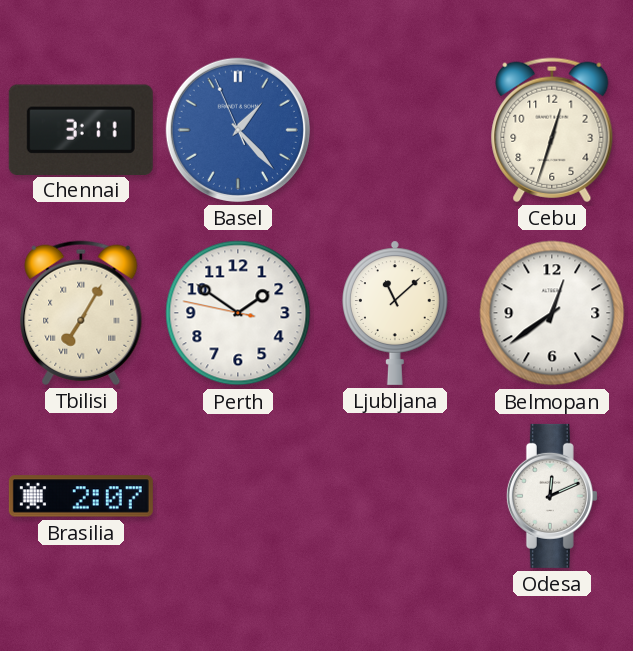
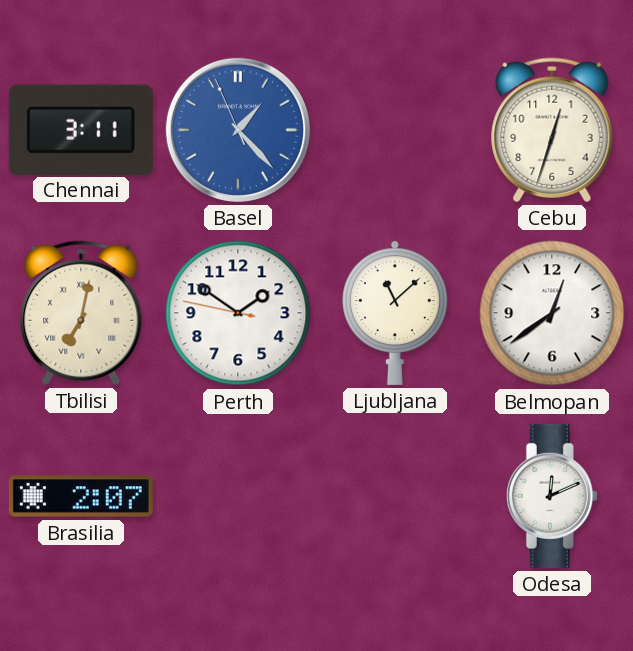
Tbilisi: 7:05 -> 7:02 (81, 313)
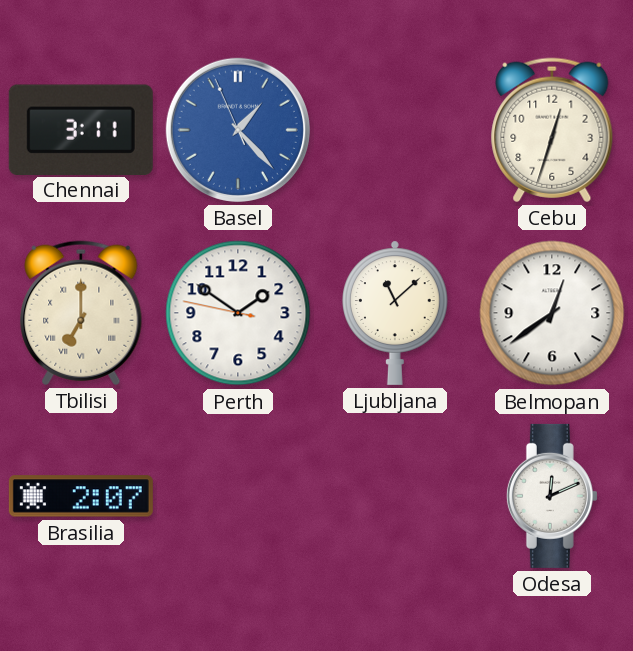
Tbilisi: 7:02 -> 7:00 (81, 313)
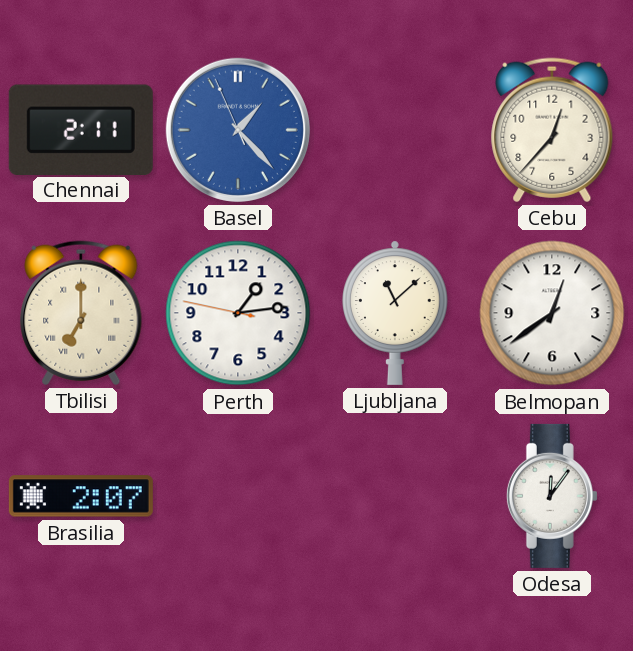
Chennai: 3:11 -> 2:11 (81, 129)
Cebu: 12:33 -> 12:37 (552, 130)
Perth: 1:50 -> 1:13 (238, 313)
Odesa: 12:11 -> 12:06 (552, 496)
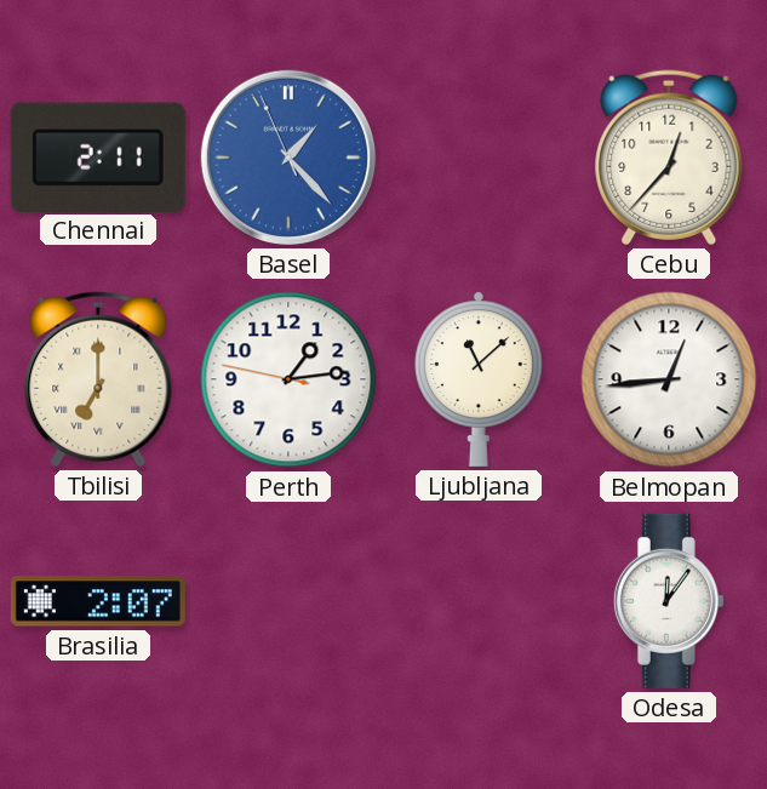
Belmopan: 12:39 -> 12:44 (669, 379)
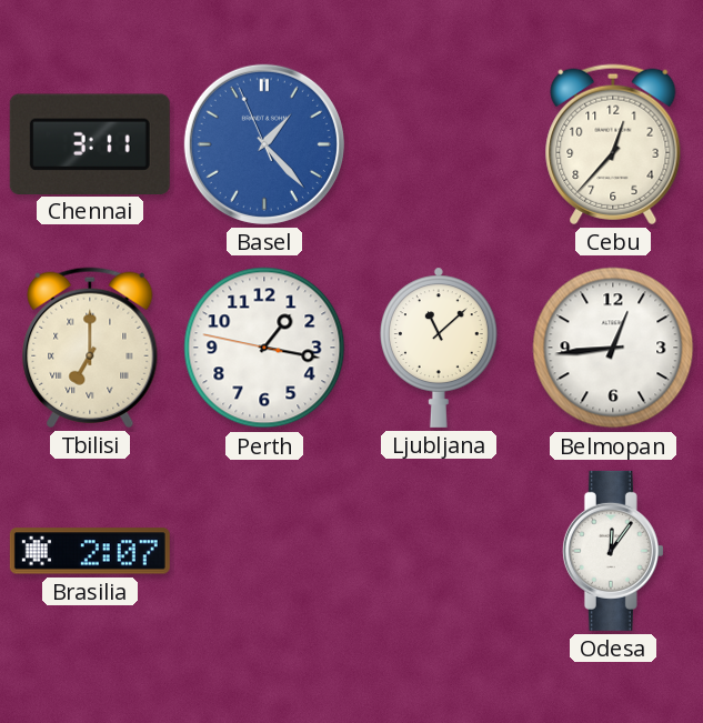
Chennai: 2:11 -> 3:11 (90, 143)
Perth: 1:13 -> 1:16 (264, 348)
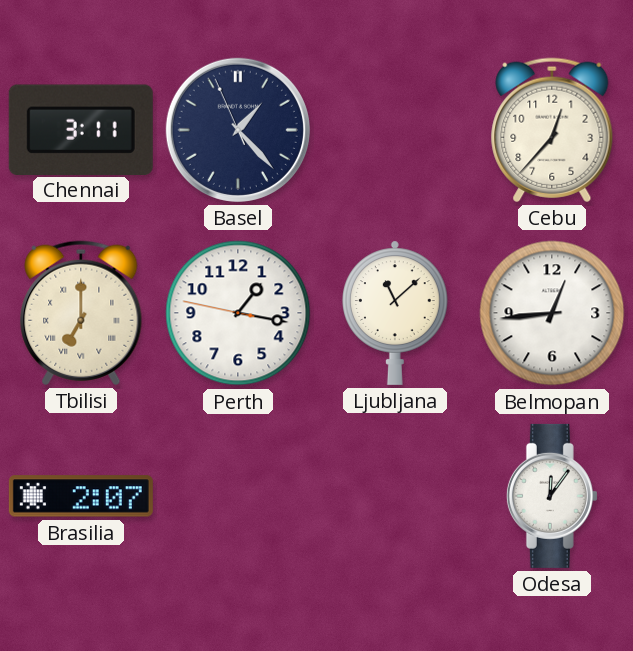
Basel dial: blue -> navy (238, 130)
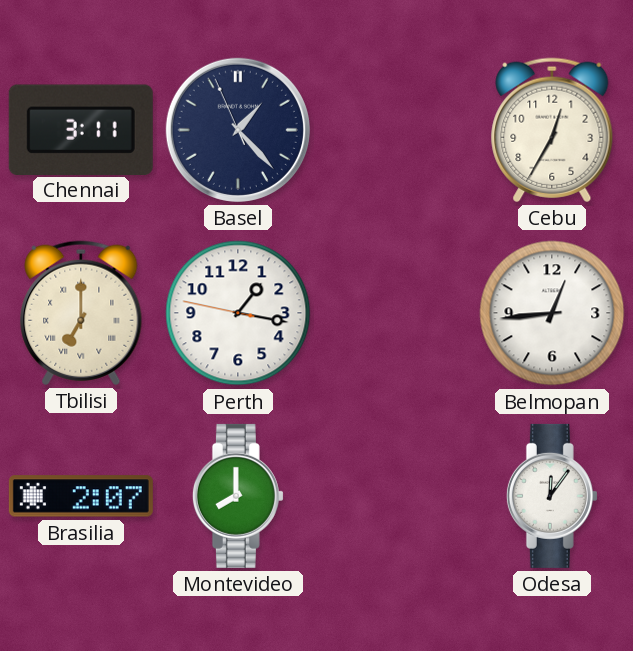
Cebu: 12:37 -> 12:35 (552, 130)
Ljubljana: 11:08 -> none (395, 313)
Montevideo: none -> 8:00 (238, 496)
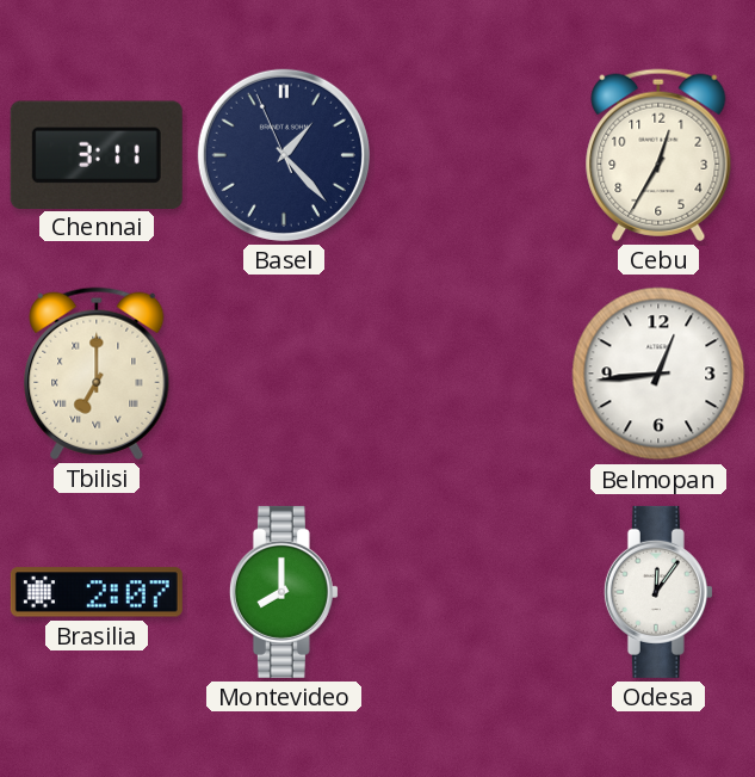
Perth: 1:16 -> none (238, 313)
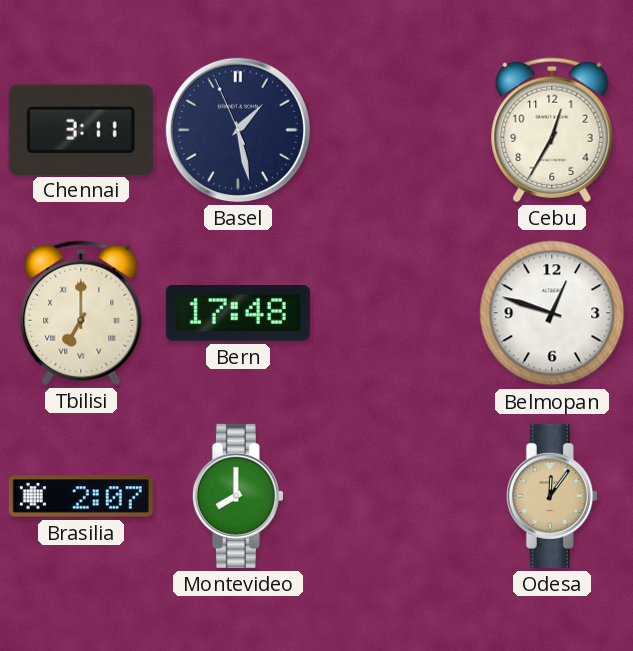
Basel: 1:22 -> 1:27 (238, 130)
Bern: none -> 17:48 (238, 313)
Belmopan: 12:44 -> 12:48 (552, 313)
Odesa dial: white -> champagne (552, 496)
